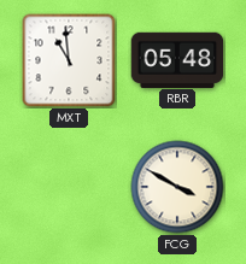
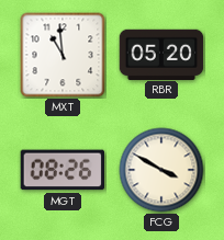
RBR: 05:48 -> 05:20 (161, 54)
MGT: none -> 08:26 (63, 170)
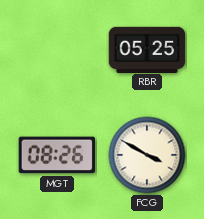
MXT: 10:59 -> none (63, 55)
RBR: 05:20 -> 05:25 (147, 49)
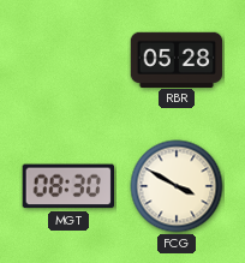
RBR: 05:25 -> 05:28 (177, 59)
MGT: 08:26 -> 08:30 (68, 186)
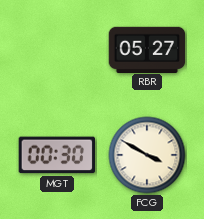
RBR: 05:28 -> 05:27 (147, 49)
MGT: 08:30 -> 00:30 (57, 155)
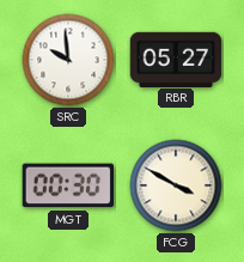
SRC: none -> 9:59 (68, 60)
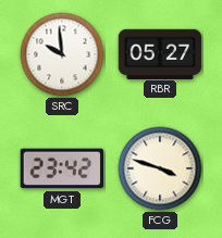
MGT: 00:30 -> 23:42 (62, 168)
FCG: 3:50 -> 3:48 (160, 168)
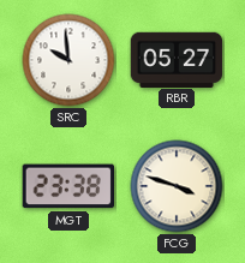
MGT: 23:42 -> 23:38 (68, 186)
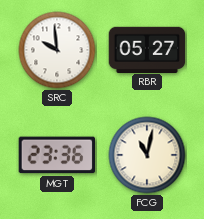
MGT: 23:38 -> 23:36 (57, 155)
FCG: 3:48 -> 11:02 (147, 155)
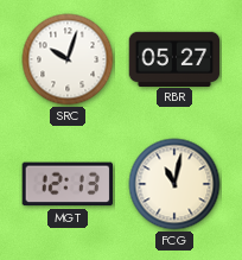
SRC: 9:59 -> 10:03 (68, 59)
MGT: 23:36 -> 12:13 (68, 184)
